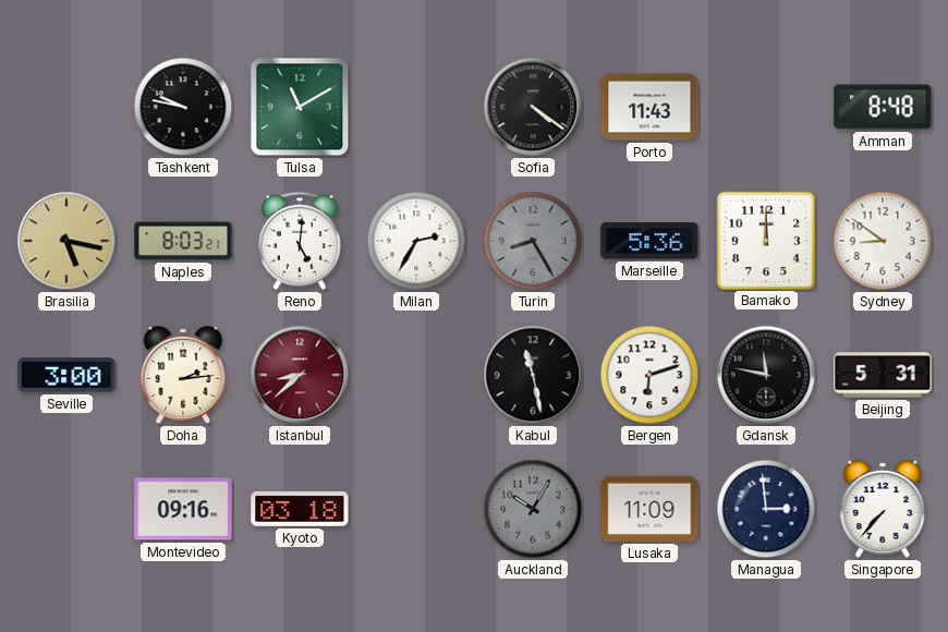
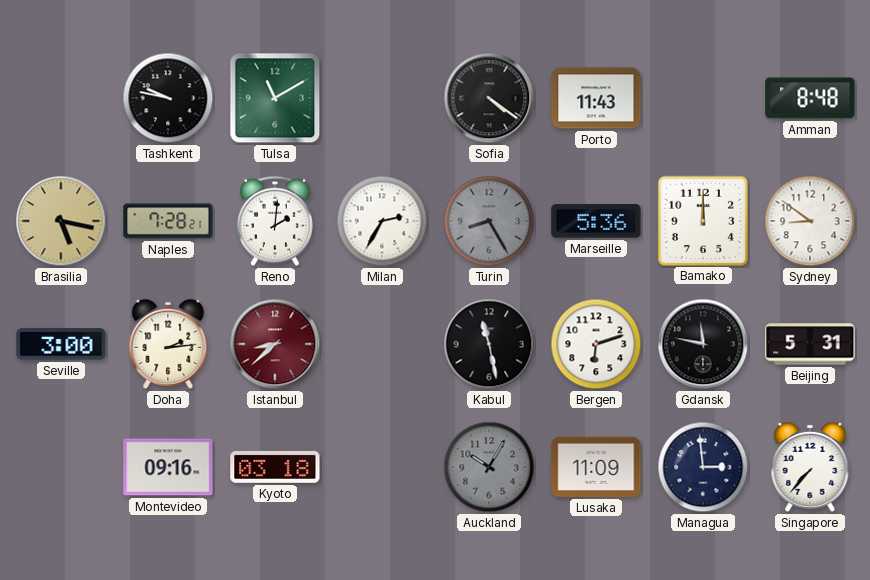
Naples: 8:03 -> 7:28 (168, 221)
Reno: 5:01 -> 2:01 (275, 221)
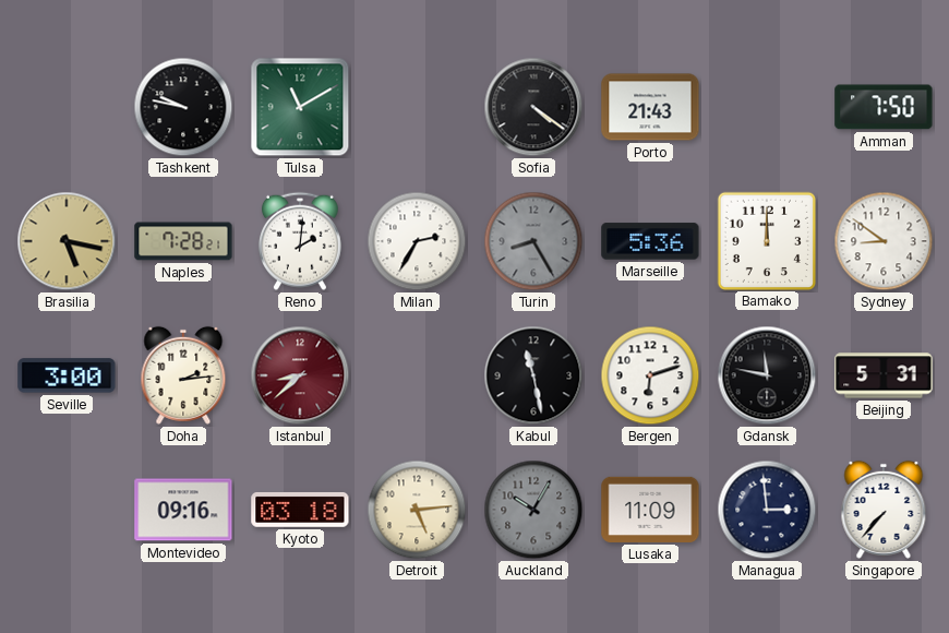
Porto: 11:43 -> 21:43 (650, 107)
Amman: 8:48 -> 7:50 (884, 107)
Detroit: none -> 5:14 (417, 510)
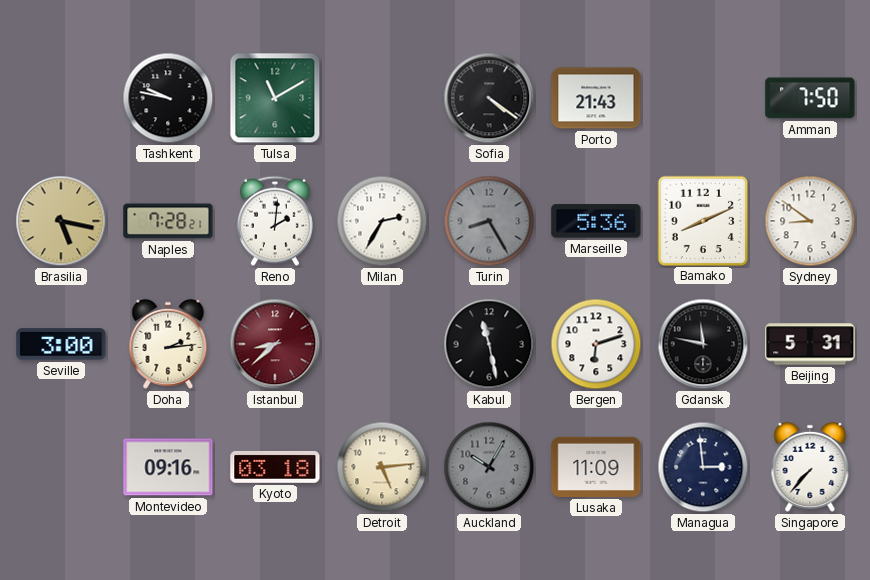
Bamako: 12:00 -> 8:11 (702, 220)
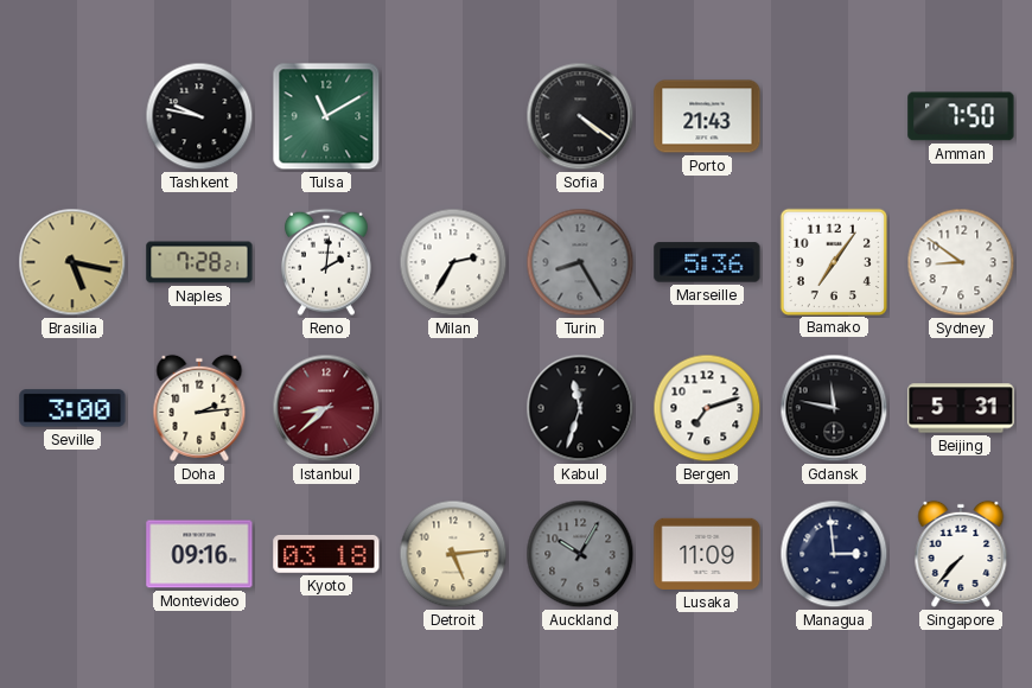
Bamako: 8:11 -> 7:06 (833, 261)
Kabul: 11:28 -> 11:33 (580, 408)
Bergen: 6:12 -> 7:12 (707, 408)
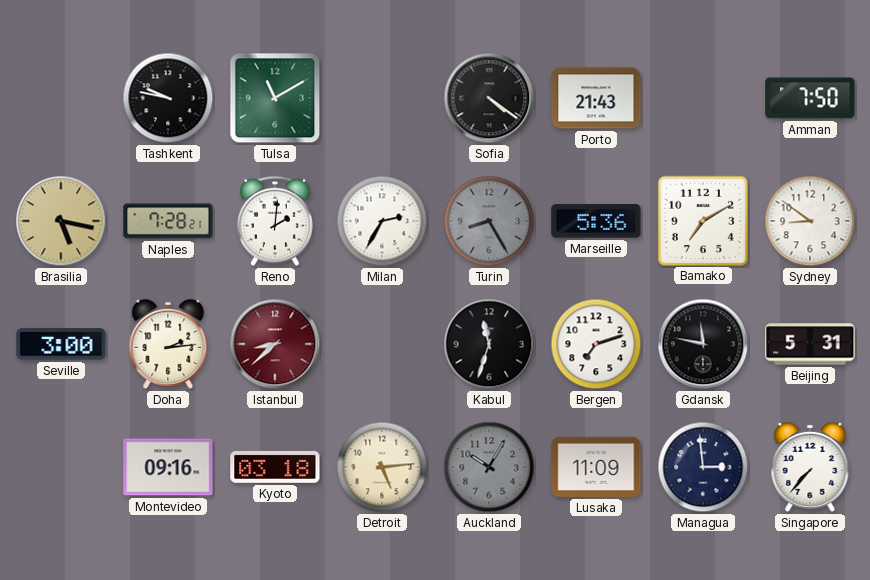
Bamako: 7:06 -> 7:10 (702, 220)
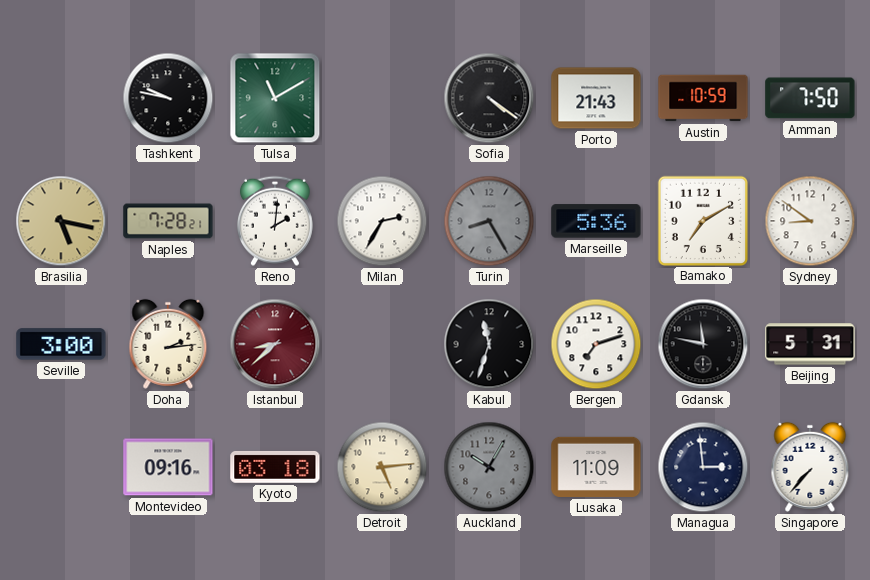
Austin: none -> 10:59 (703, 98)
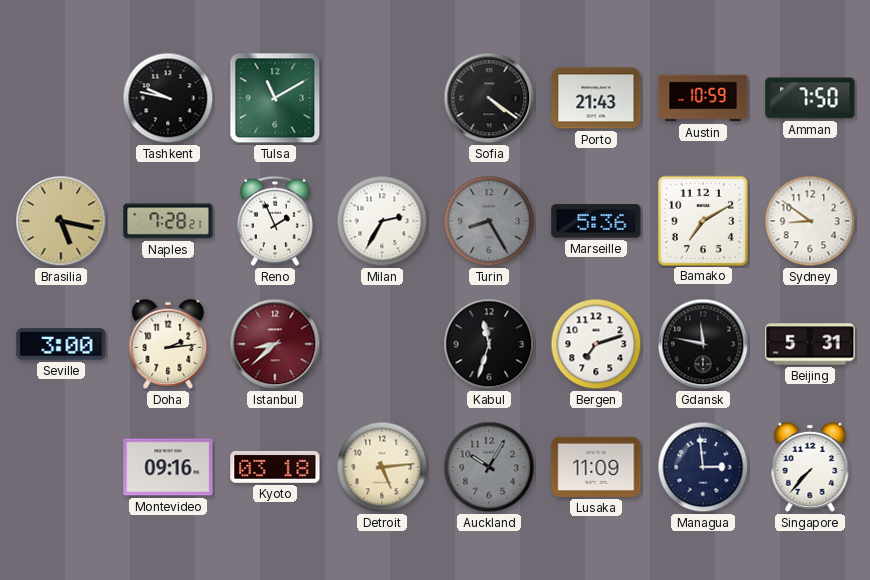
Reno: 2:01 -> 1:56 (275, 221)
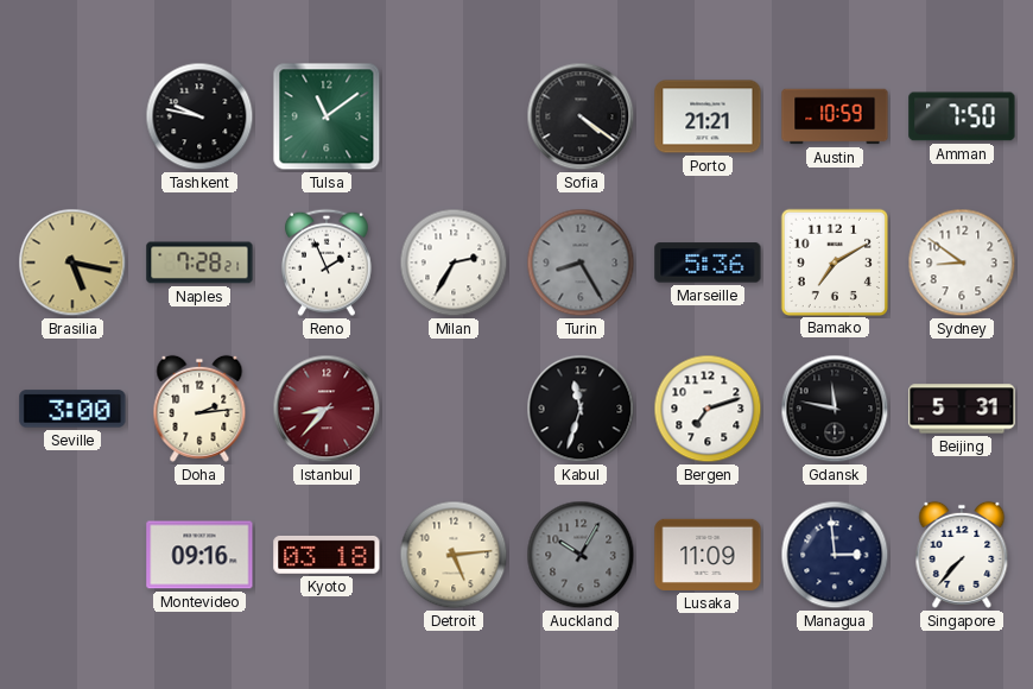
Tulsa: 11:10 -> 11:09 (327, 116)
Porto: 21:43 -> 21:21 (708, 116)
Istanbul: 8:38 -> 8:37 (327, 409)
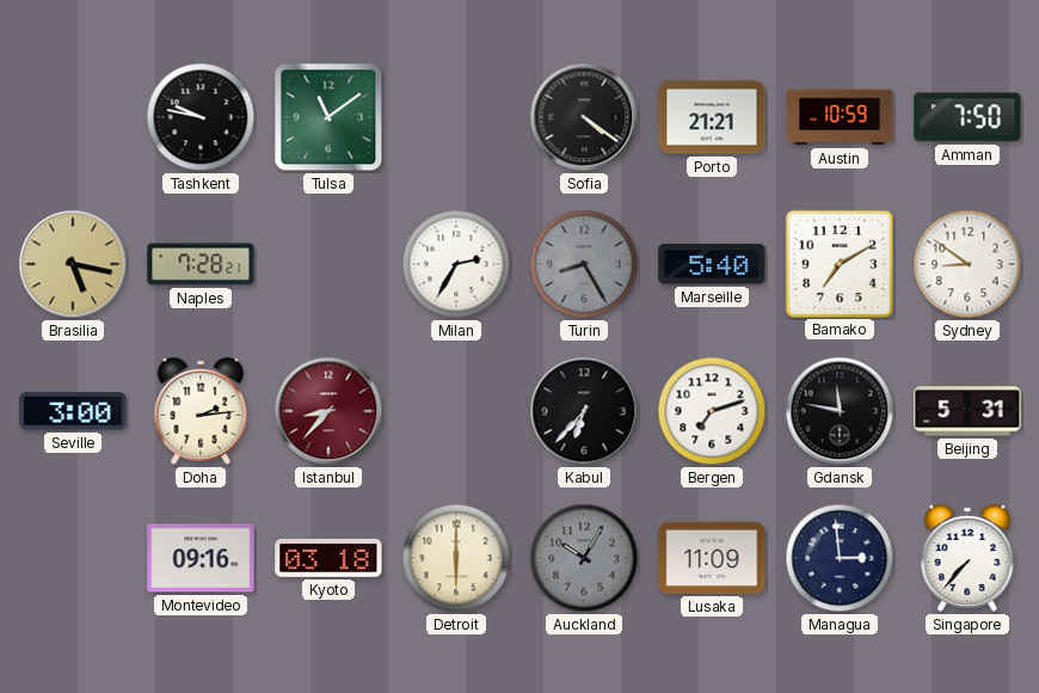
Reno: 1:56 -> none (327, 263)
Marseille: 5:36 -> 5:40 (712, 264)
Kabul: 11:33 -> 6:37 (584, 411)
Detroit: 5:14 -> 6:00 (456, 558)
